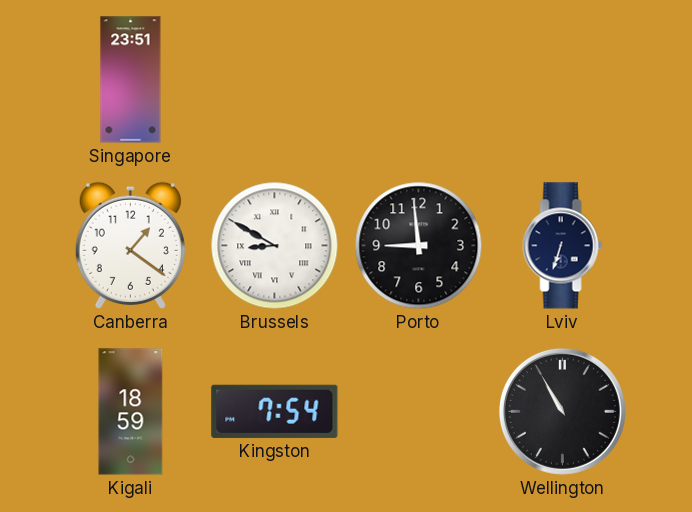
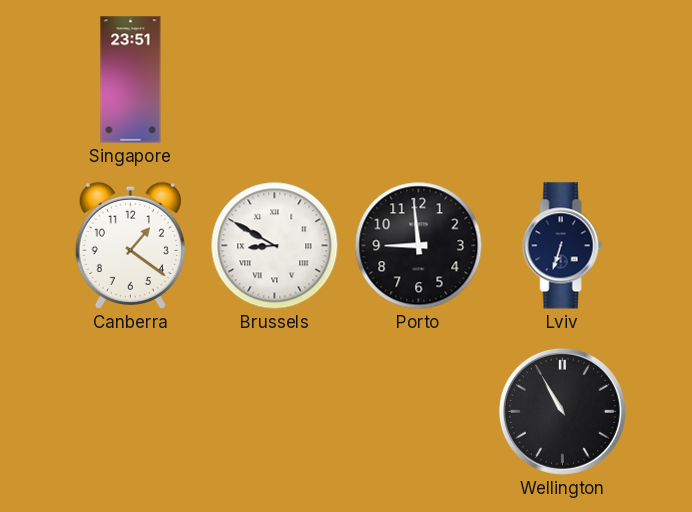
Kigali: 18:59 -> none (131, 412)
Kingston: 7:54 -> none (275, 411)
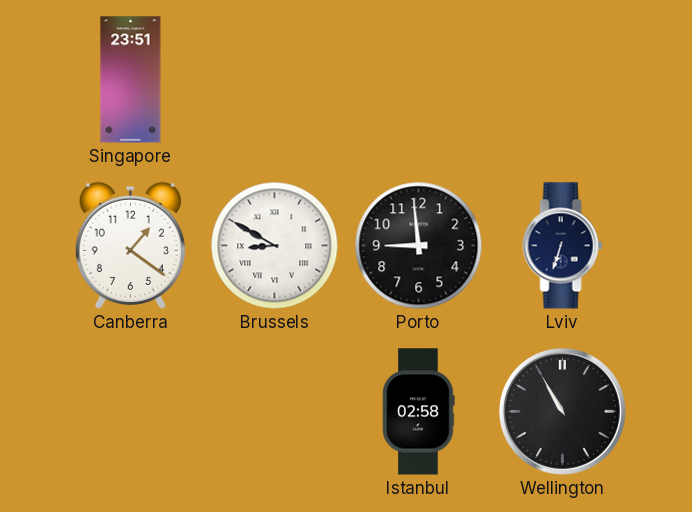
Istanbul: none -> 02:58 (419, 412)
